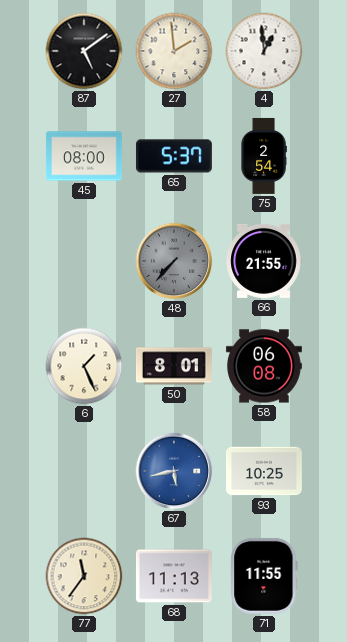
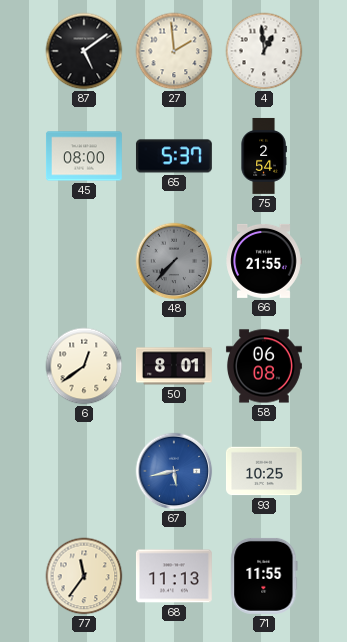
6: 1:26 -> 12:39 (84, 366)
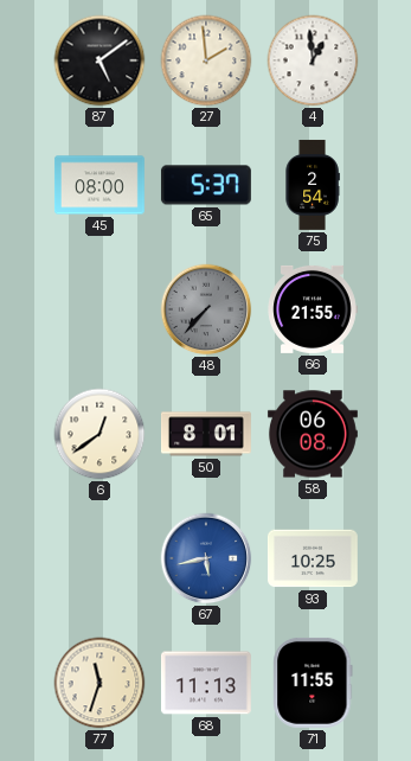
77: 11:36 -> 11:33 (99, 683)
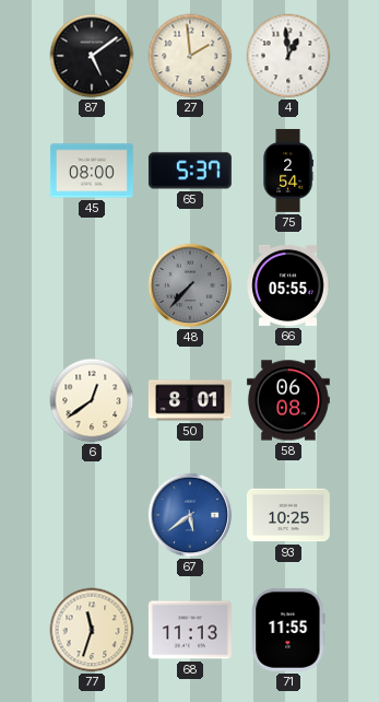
66: 21:55 -> 05:55 (288, 285)
67: 5:43 -> 5:39 (190, 515)
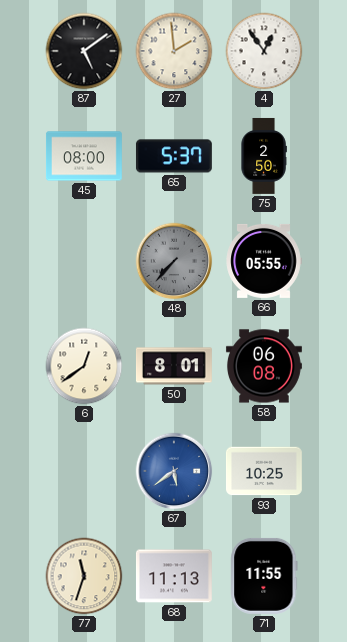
4: 12:59 -> 12:54 (264, 51)
75: 2:54 -> 2:50 (264, 156)
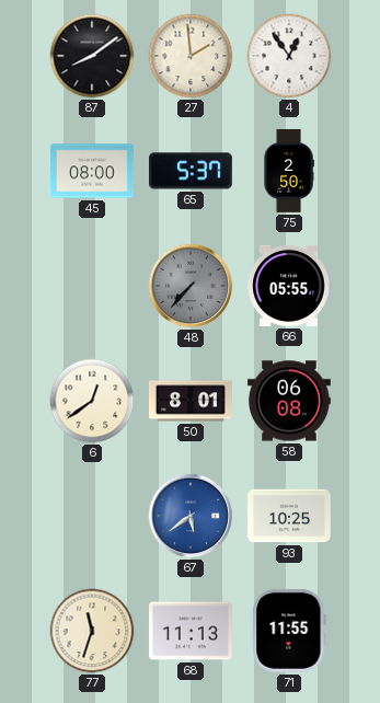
87: 5:09 -> 8:09 (92, 56)
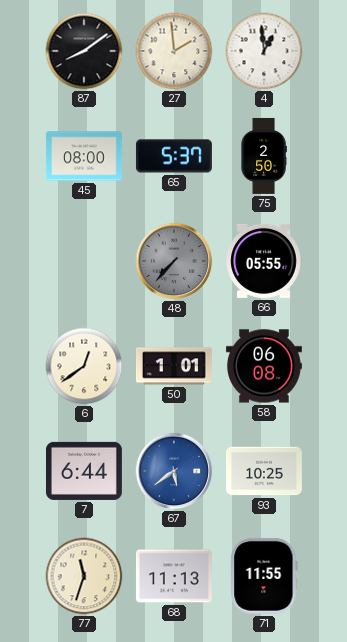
4: 12:54 -> 12:59 (264, 51)
50: 8:01 -> 1:01 (174, 366)
7: none -> 6:44 (84, 471)
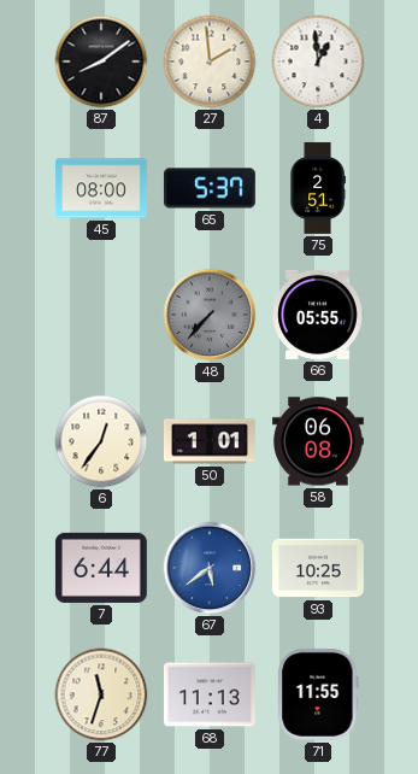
75: 2:50 -> 2:51 (318, 188)
6: 12:39 -> 12:36 (101, 441)
